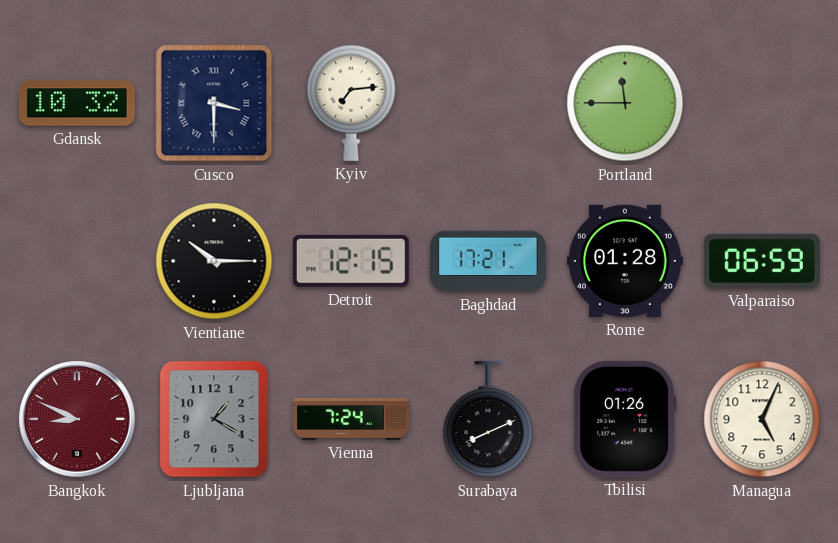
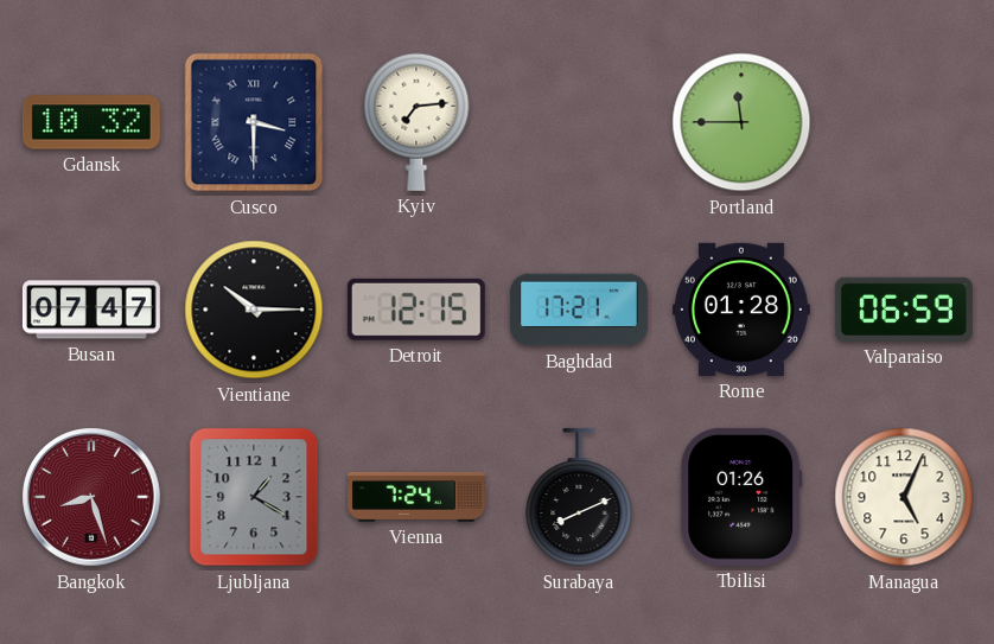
Busan: none -> 07:47 (91, 310)
Bangkok: 8:49 -> 8:27 (91, 497)
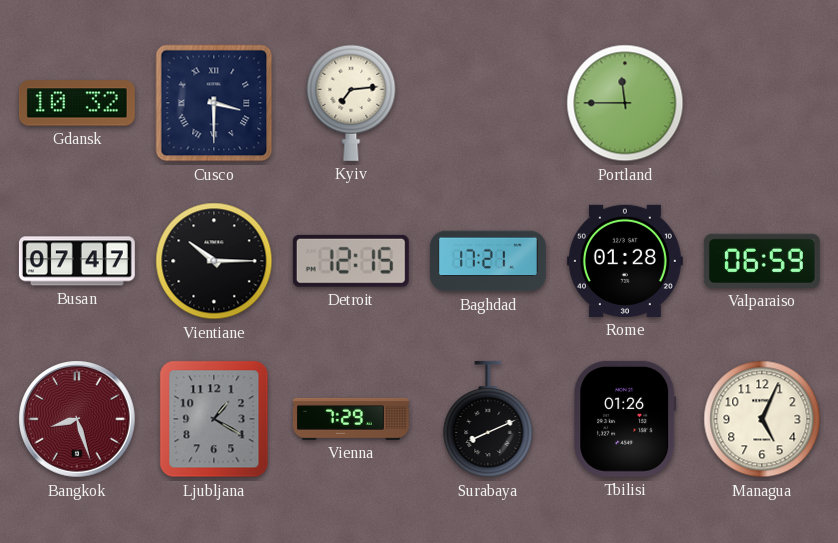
Vienna: 7:24 -> 7:29 (351, 419)
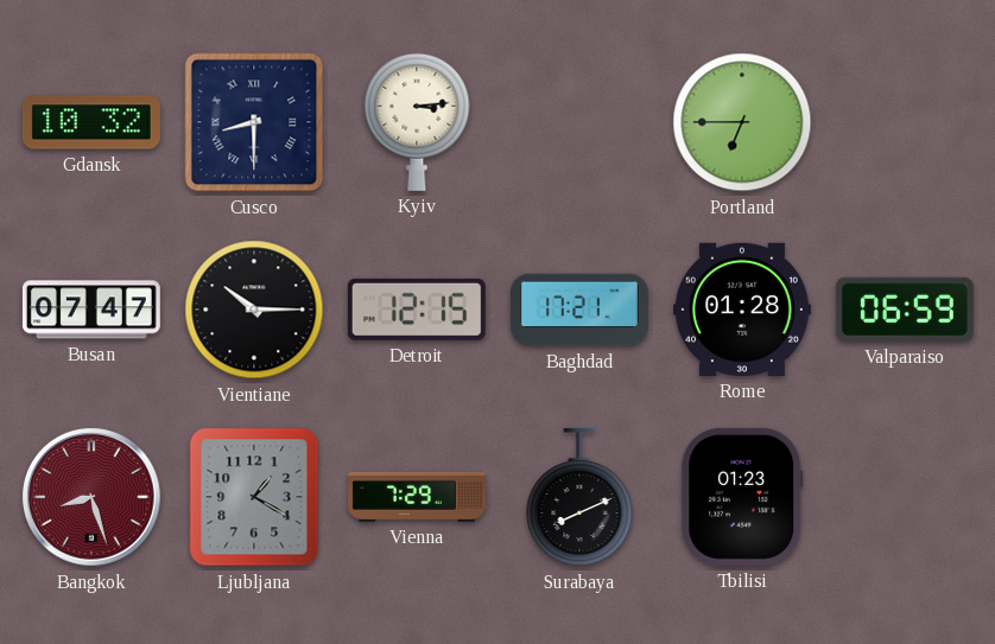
Cusco: 3:30 -> 8:30 (254, 122)
Kyiv: 7:14 -> 3:14 (417, 122)
Portland: 11:45 -> 6:45 (742, 122)
Tbilisi: 01:26 -> 01:23 (742, 497)
Managua: 5:04 -> none (762, 419)
